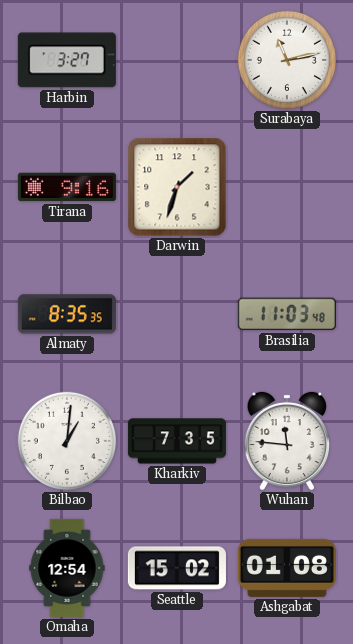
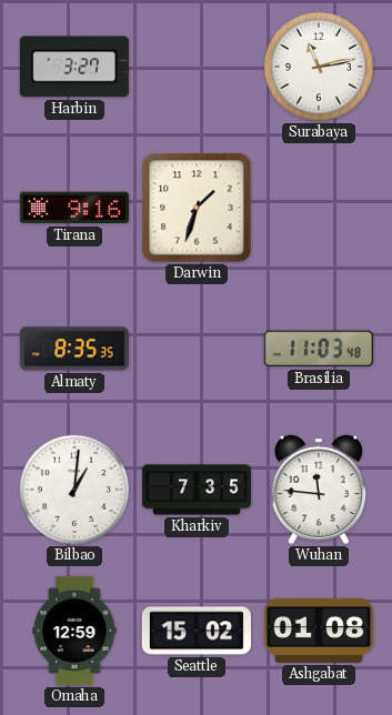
Omaha: 12:54 -> 12:59 (74, 631)
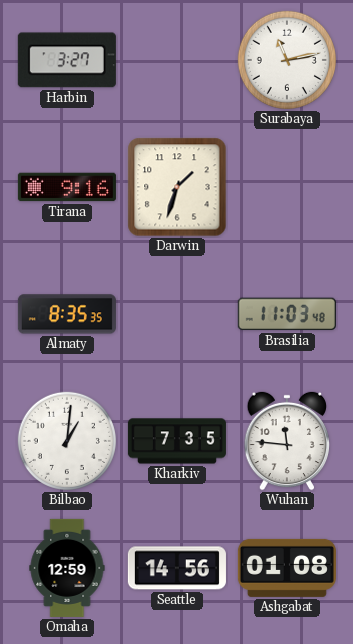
Seattle: 15:02 -> 14:56 (177, 568)
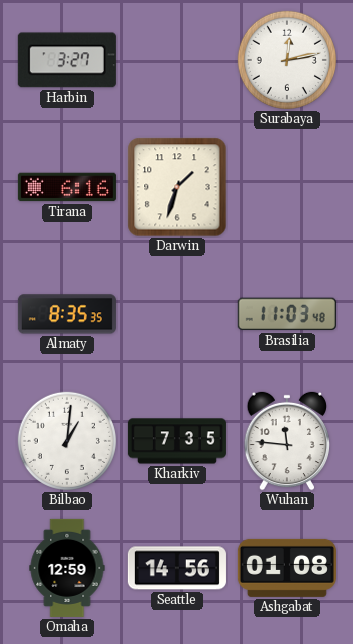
Surabaya: 11:13 -> 12:13 (287, 60)
Tirana: 9:16 -> 6:16 (67, 187)
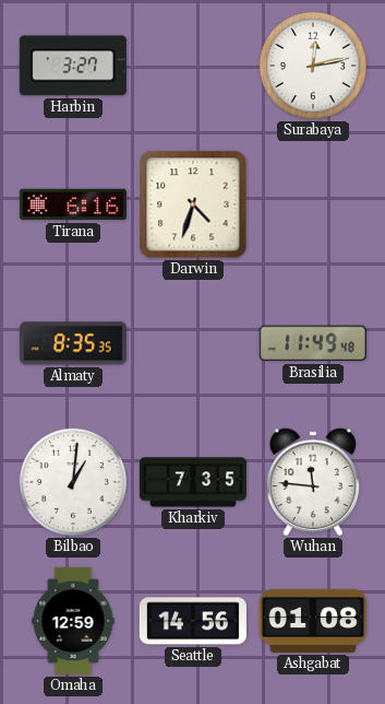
Darwin: 1:33 -> 4:33 (193, 204)
Brasilia: 11:03 -> 11:49 (313, 343)
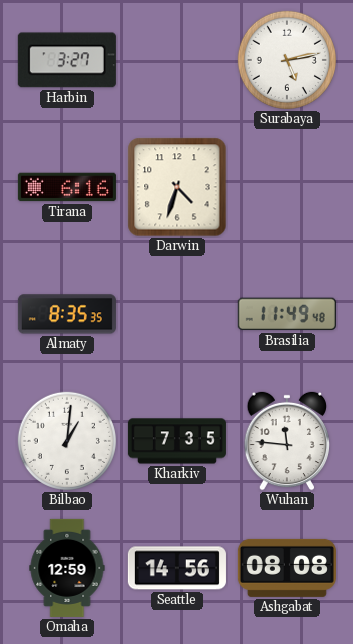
Surabaya: 12:13 -> 5:13 (287, 60)
Ashgabat: 01:08 -> 08:08 (287, 568)
